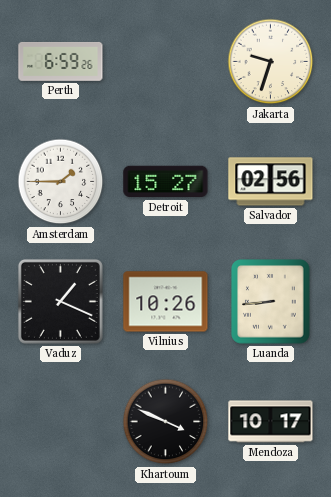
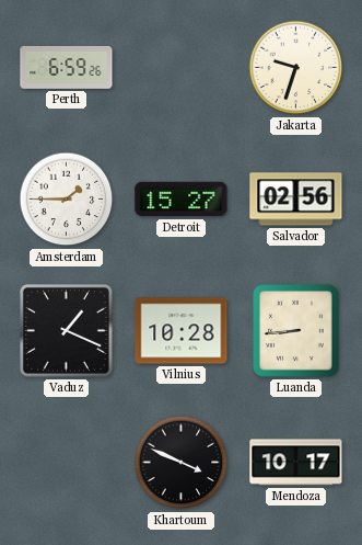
Vilnius: 10:26 -> 10:28 (182, 331)
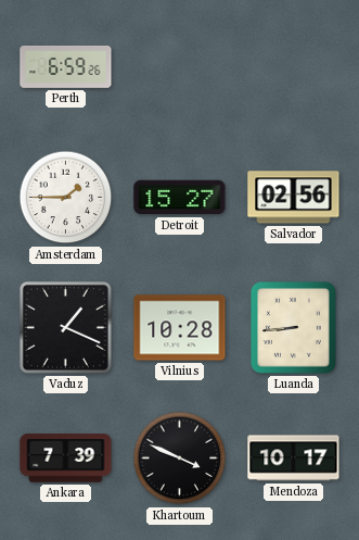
Jakarta: 9:33 -> none (296, 68)
Ankara: none -> 7:39 (66, 459)
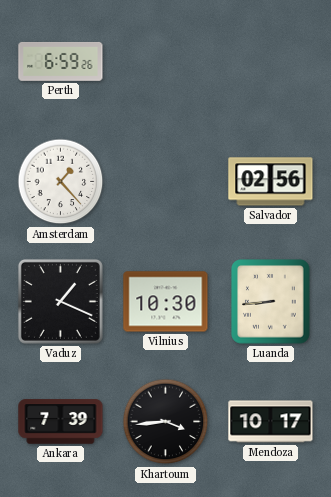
Amsterdam: 1:45 -> 1:23 (61, 182)
Detroit: 15:27 -> none (180, 198)
Vilnius: 10:28 -> 10:30 (166, 302)
Khartoum: 3:49 -> 3:44 (166, 422)
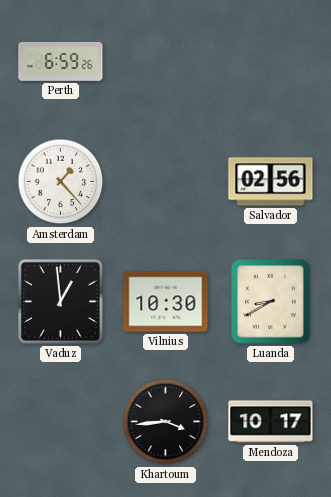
Vaduz: 1:19 -> 12:59 (60, 301)
Luanda: 8:44 -> 8:40 (271, 302)
Ankara: 7:39 -> none (61, 422)
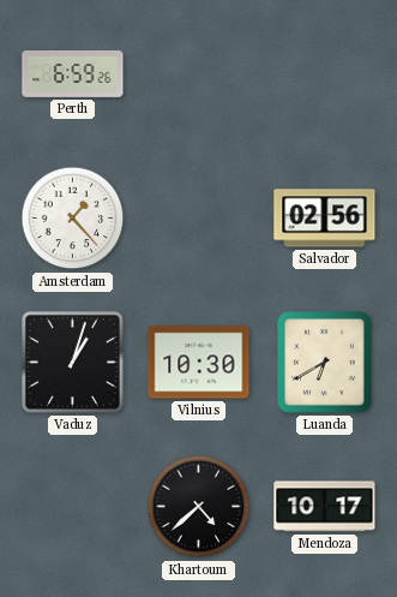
Vaduz: 12:59 -> 1:03 (72, 362)
Luanda: 8:40 -> 6:40 (325, 363)
Khartoum: 3:44 -> 4:38 (199, 507)
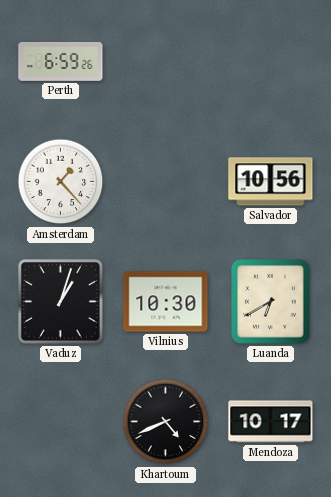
Salvador: 02:56 -> 10:56 (271, 182)
Khartoum: 4:38 -> 4:41 (166, 422)
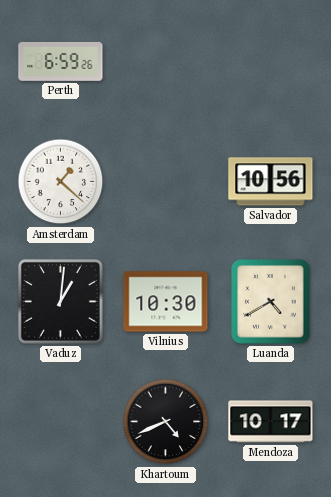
Amsterdam: 1:23 -> 1:22 (61, 182)
Vaduz: 1:03 -> 1:01 (60, 301)
Luanda: 6:40 -> 4:40 (271, 302)
